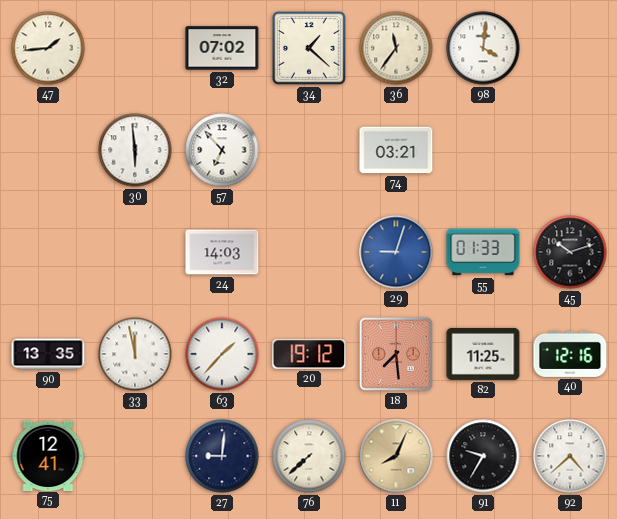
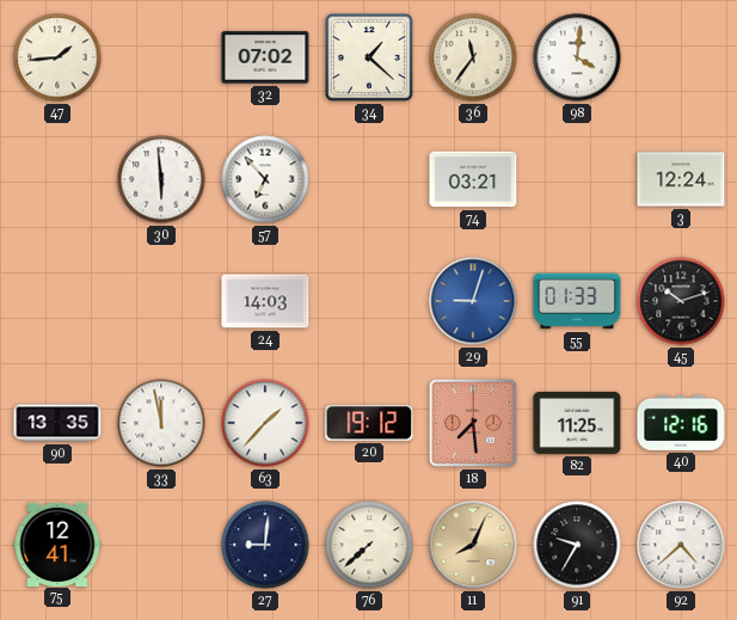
3: none -> 12:24 (681, 179)
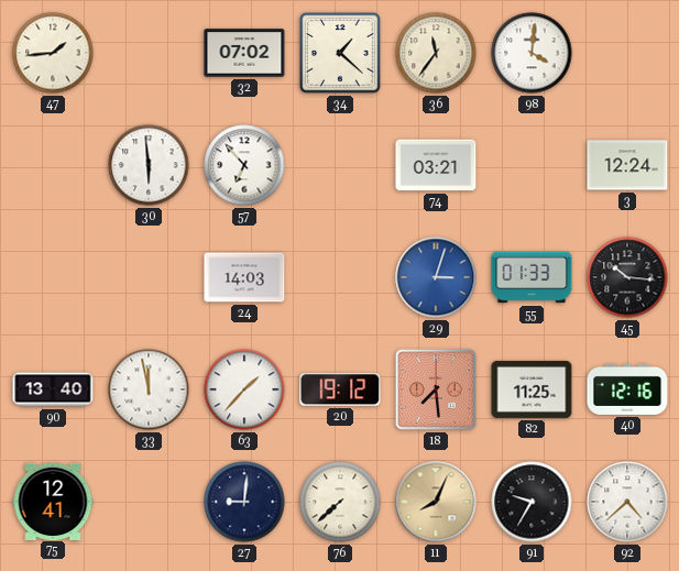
29: 9:03 -> 3:03 (436, 277)
45: 10:12 -> 10:16 (627, 277)
90: 13:35 -> 13:40 (53, 389)
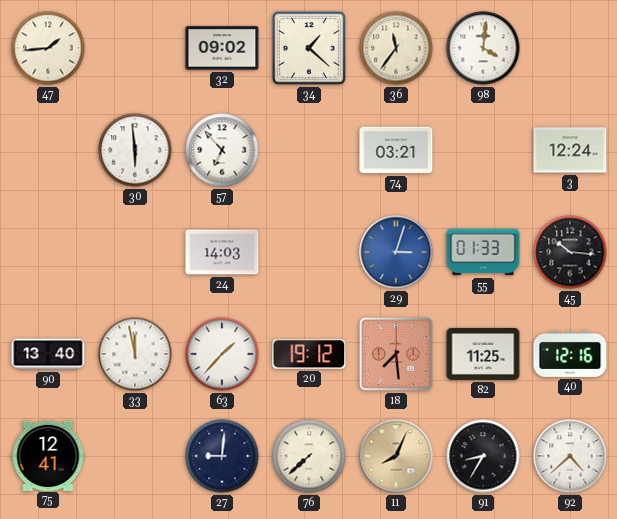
32: 07:02 -> 09:02 (222, 48)
91: 9:35 -> 8:35 (483, 456)
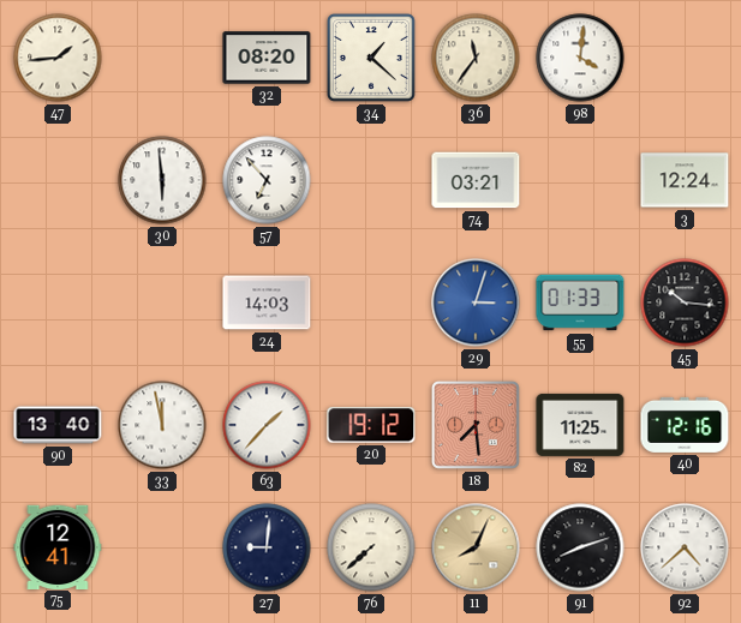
32: 09:02 -> 08:20 (267, 58)
91: 8:35 -> 8:12 (580, 547)
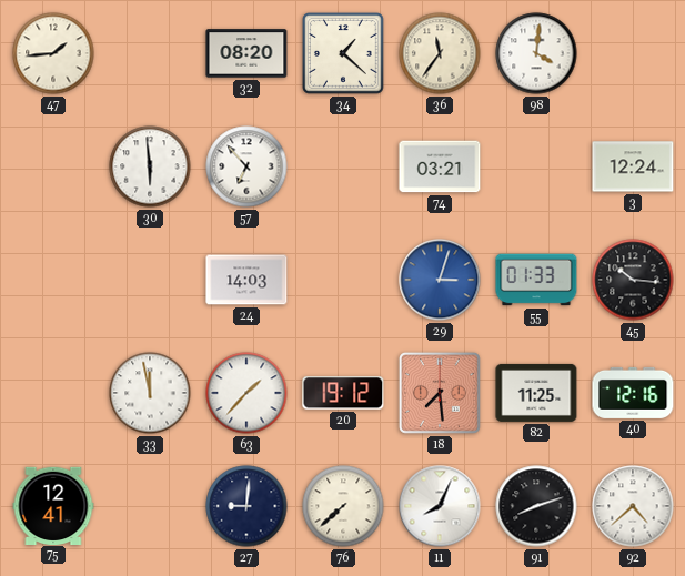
90: 13:40 -> none (58, 425)
11 dial: champagne -> white (440, 506)
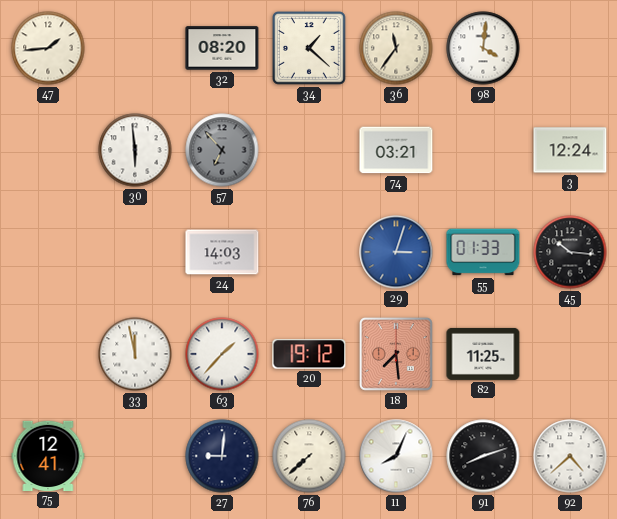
57 dial: white -> grey (222, 150)
40: 12:16 -> none (633, 393)
